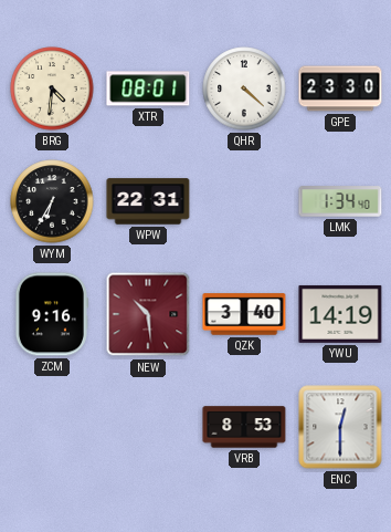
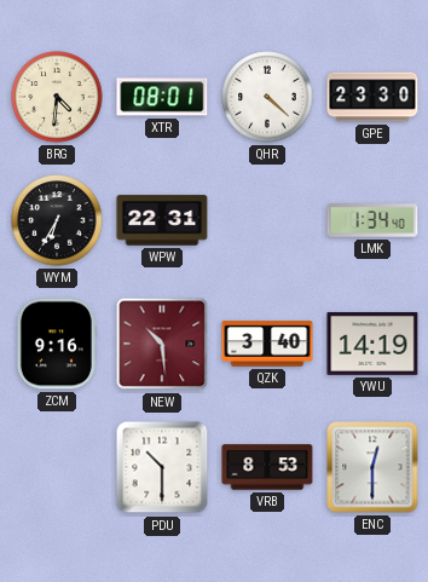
PDU: none -> 10:30 (162, 467)
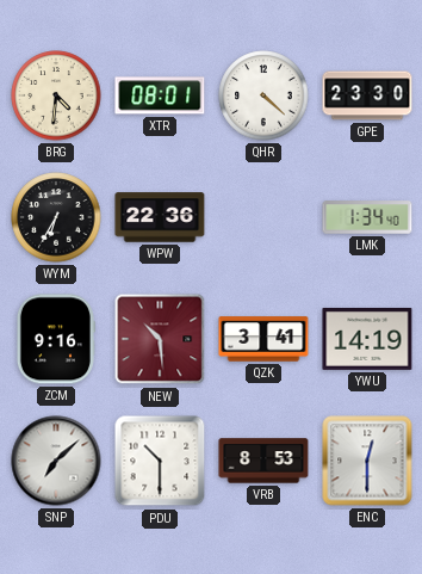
WPW: 22:31 -> 22:36 (160, 217)
QZK: 3:40 -> 3:41 (263, 339)
SNP: none -> 7:08 (56, 461)
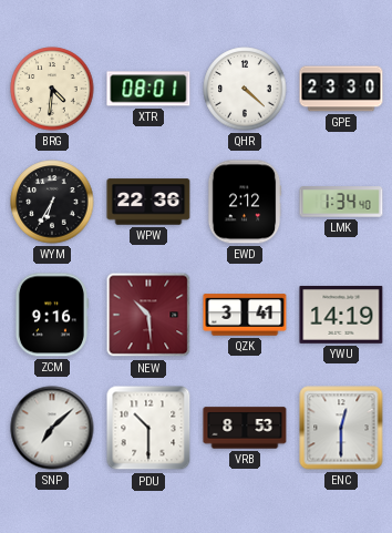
EWD: none -> 2:12 (245, 202)
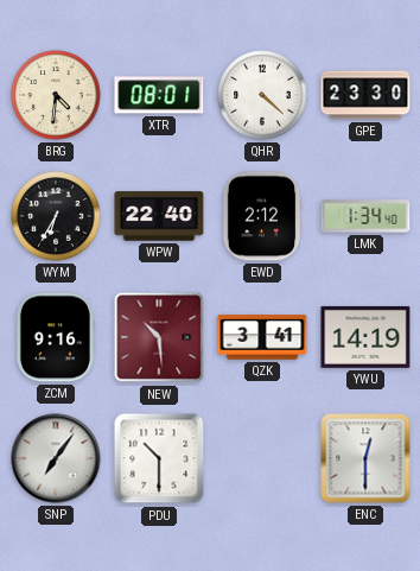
WPW: 22:36 -> 22:40 (159, 216)
SNP: 7:08 -> 7:06 (56, 458)
VRB: 8:53 -> none (245, 428)
